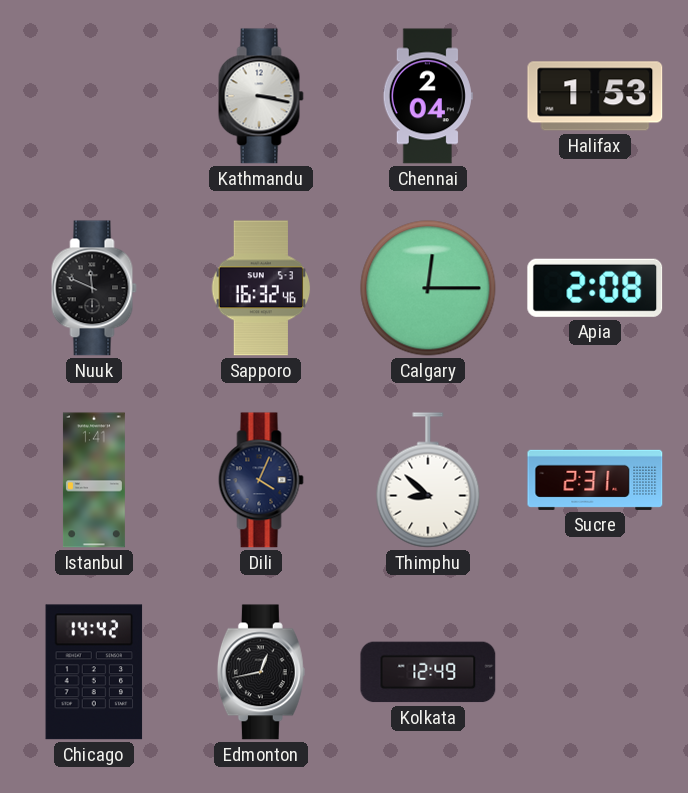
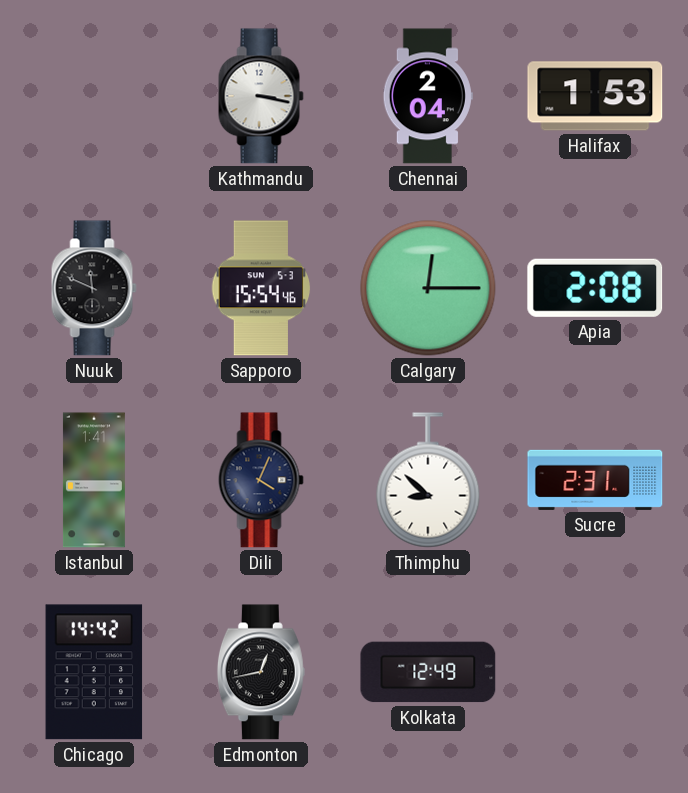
Sapporo: 16:32 -> 15:54 (261, 288)
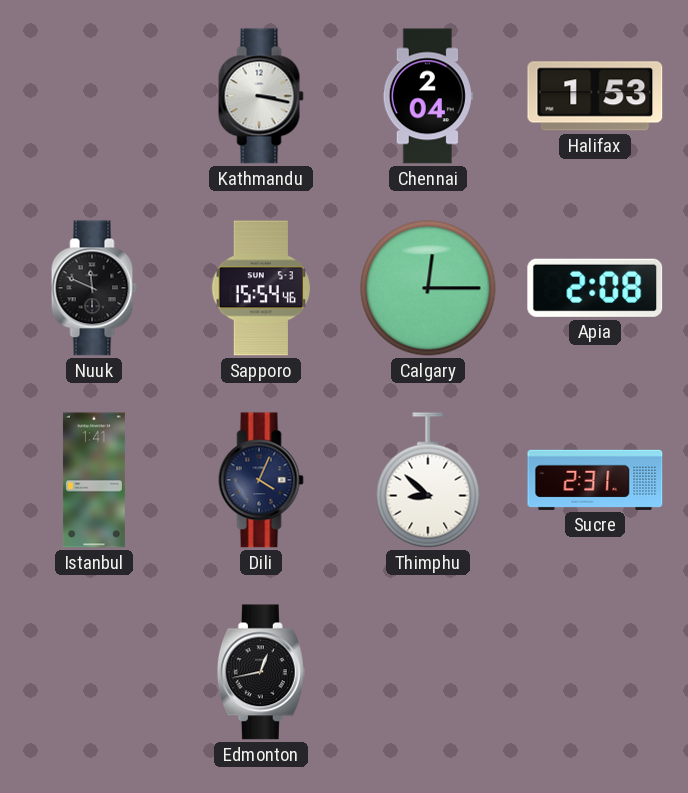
Chicago: 14:42 -> none (94, 672)
Kolkata: 12:49 -> none (428, 672)
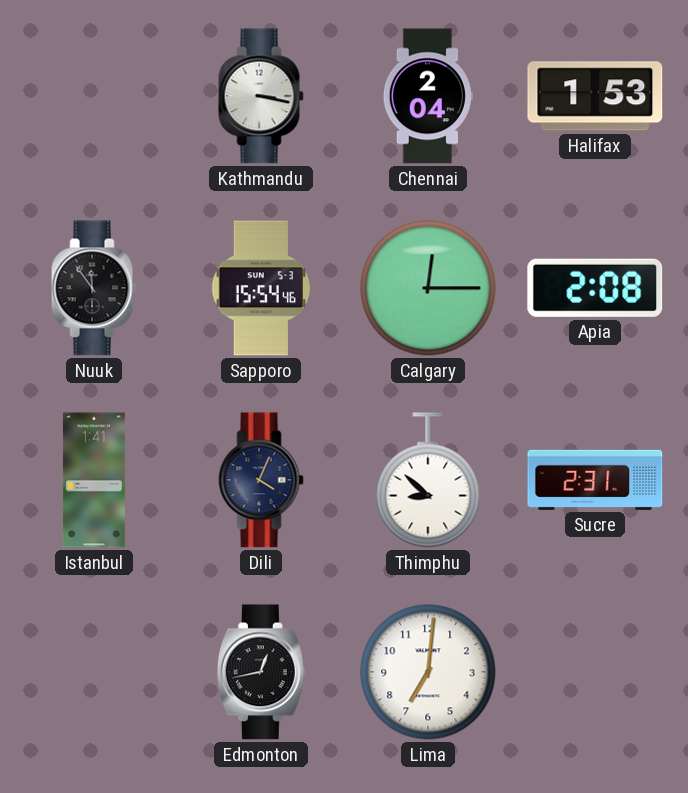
Nuuk: 11:49 -> 11:54 (94, 288)
Lima: none -> 7:01 (428, 672)
